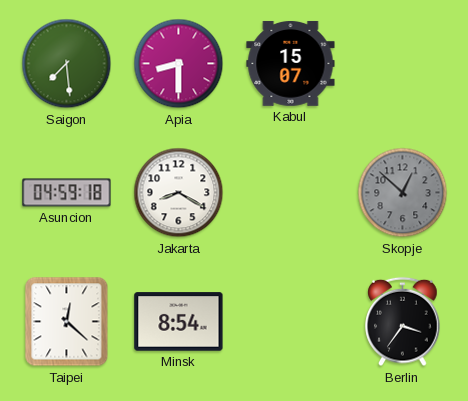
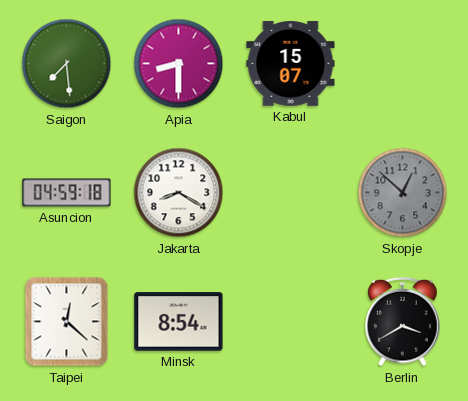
Berlin: 3:36 -> 3:40 (403, 322)
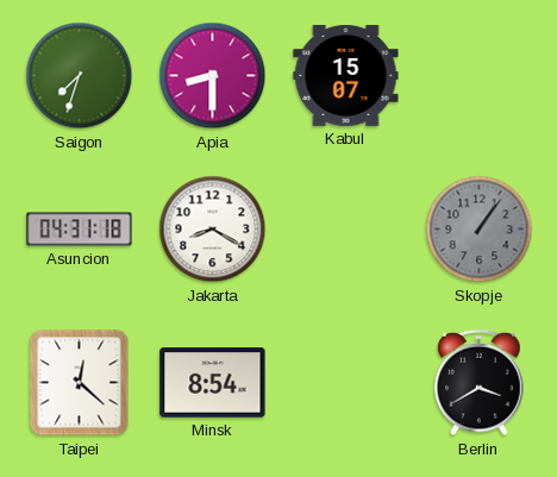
Saigon: 7:29 -> 7:33 (80, 76)
Asuncion: 04:59 -> 04:31 (80, 230)
Skopje: 12:52 -> 1:06 (480, 230)
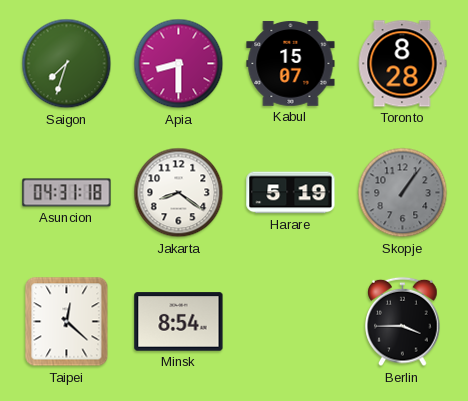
Toronto: none -> 8:28 (402, 64)
Jakarta: 8:20 -> 8:21 (179, 193)
Harare: none -> 5:19 (291, 193)
Berlin: 3:40 -> 3:45 (403, 322)
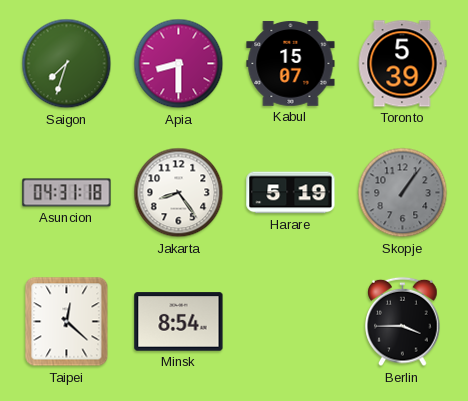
Toronto: 8:28 -> 5:39 (402, 64)
Jakarta: 8:21 -> 8:24 (179, 193)
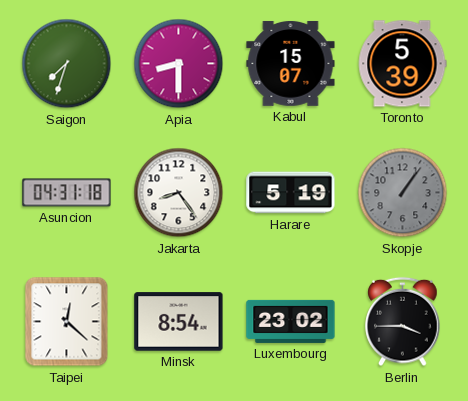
Luxembourg: none -> 23:02 (291, 321)
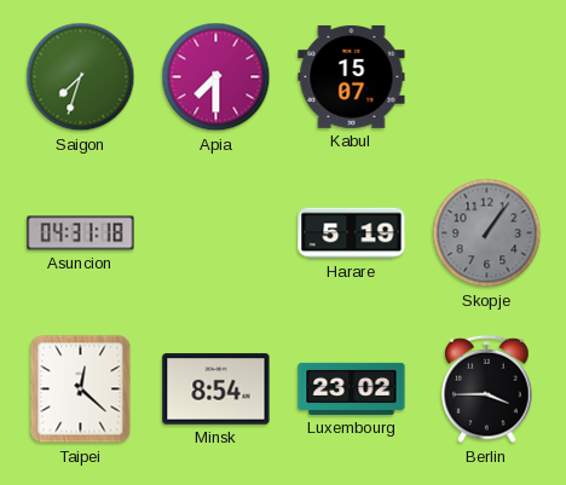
Apia: 8:30 -> 7:30 (216, 77)
Toronto: 5:39 -> none (402, 64)
Jakarta: 8:24 -> none (179, 193)
